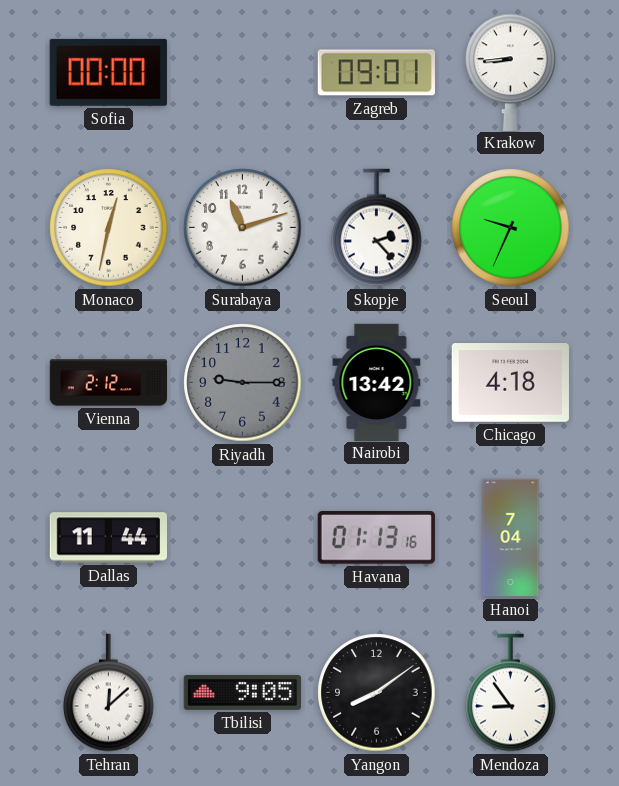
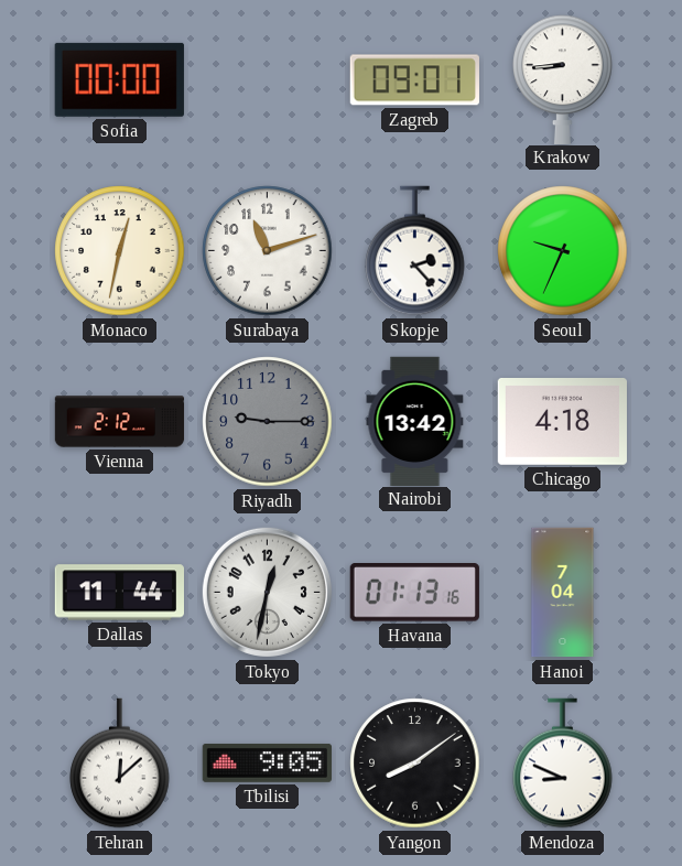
Tokyo: none -> 12:32 (267, 592)
Mendoza: 8:54 -> 8:49 (563, 764)
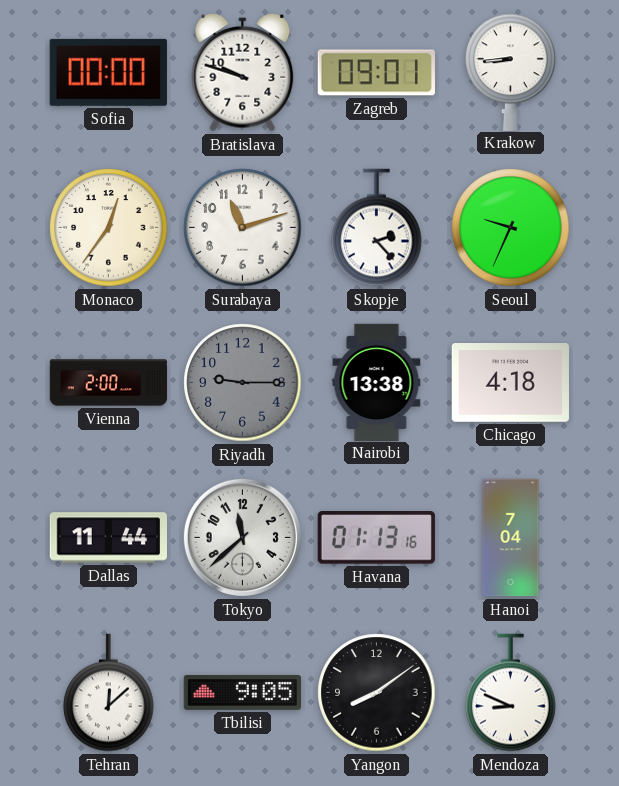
Bratislava: none -> 9:48 (243, 72)
Monaco: 12:32 -> 12:36 (109, 228)
Vienna: 2:12 -> 2:00 (109, 383)
Nairobi: 13:42 -> 13:38 (377, 382)
Tokyo: 12:32 -> 11:38 (242, 537)
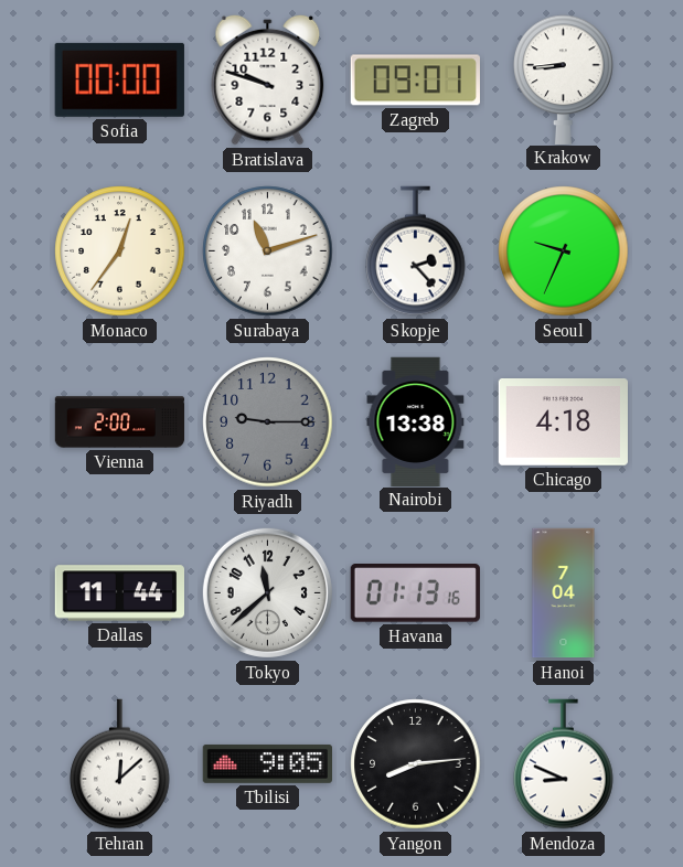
Yangon: 8:09 -> 8:14 (416, 764)
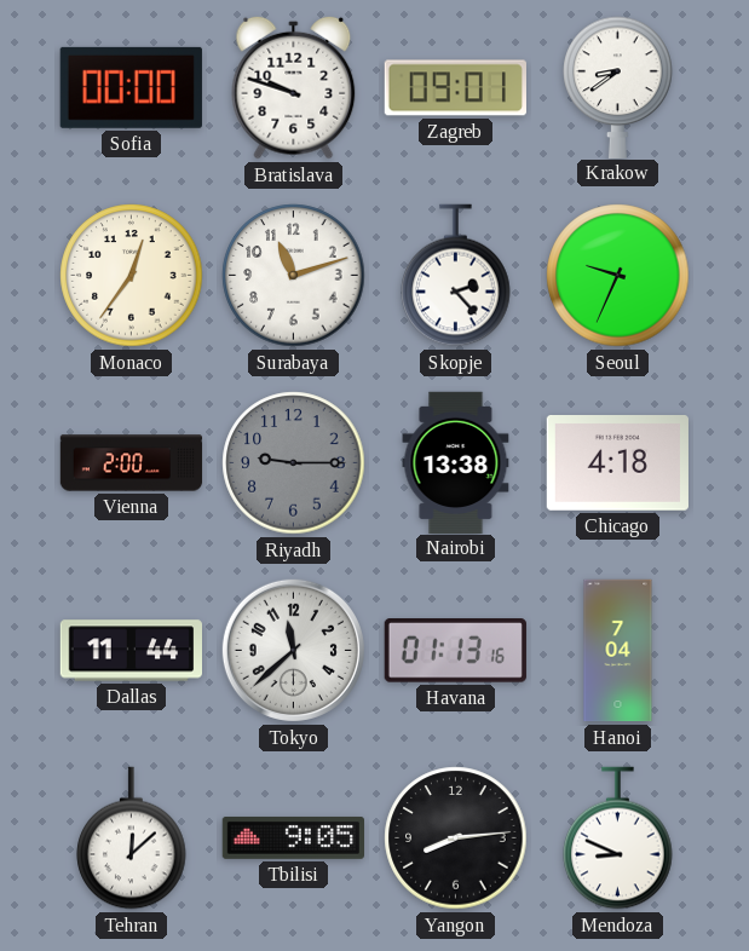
Krakow: 8:44 -> 8:39 (618, 87)
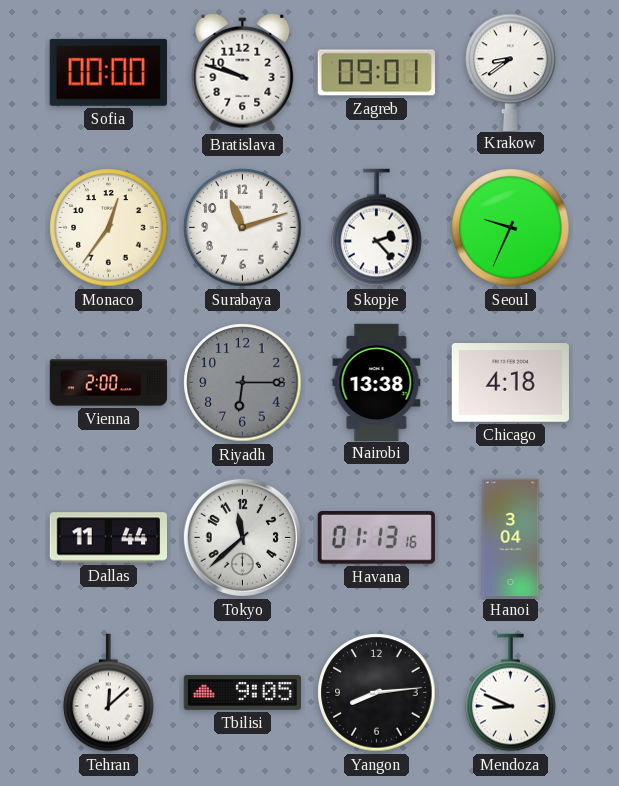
Riyadh: 9:15 -> 6:15 (243, 383)
Hanoi: 7:04 -> 3:04 (511, 538)
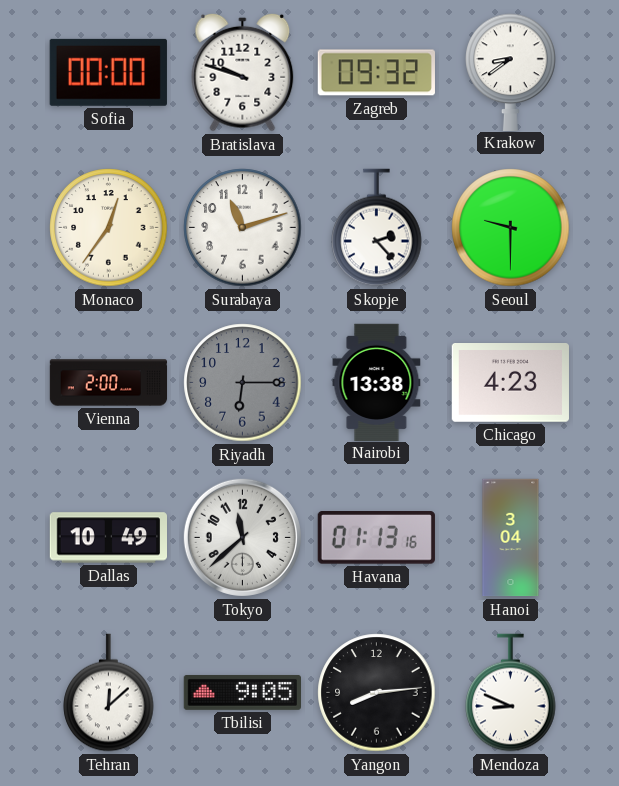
Zagreb: 09:01 -> 09:32 (376, 73)
Seoul: 9:34 -> 9:30 (511, 228)
Chicago: 4:18 -> 4:23 (510, 383)
Dallas: 11:44 -> 10:49 (108, 538)
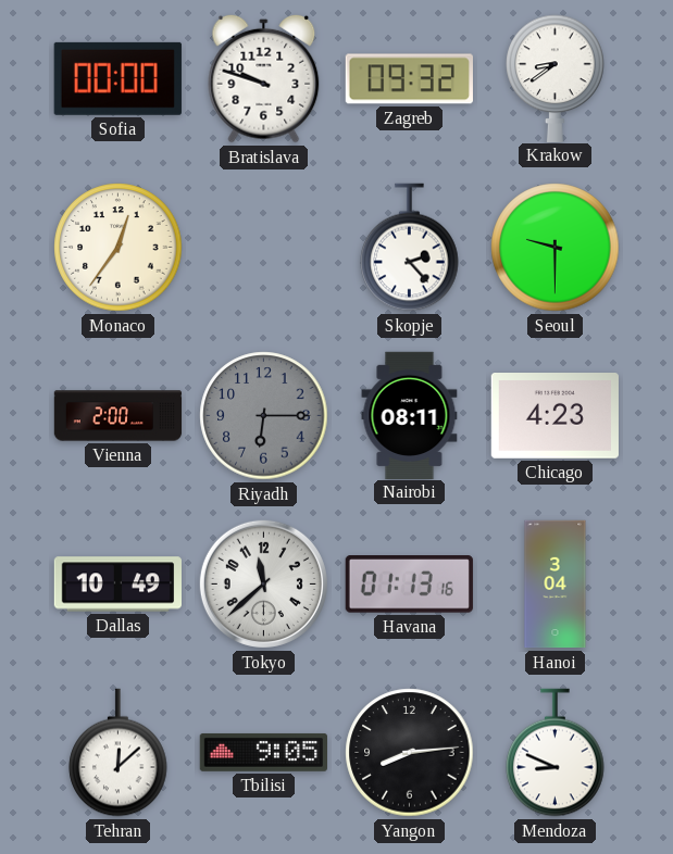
Surabaya: 11:12 -> none (243, 228)
Nairobi: 13:38 -> 08:11 (410, 415)
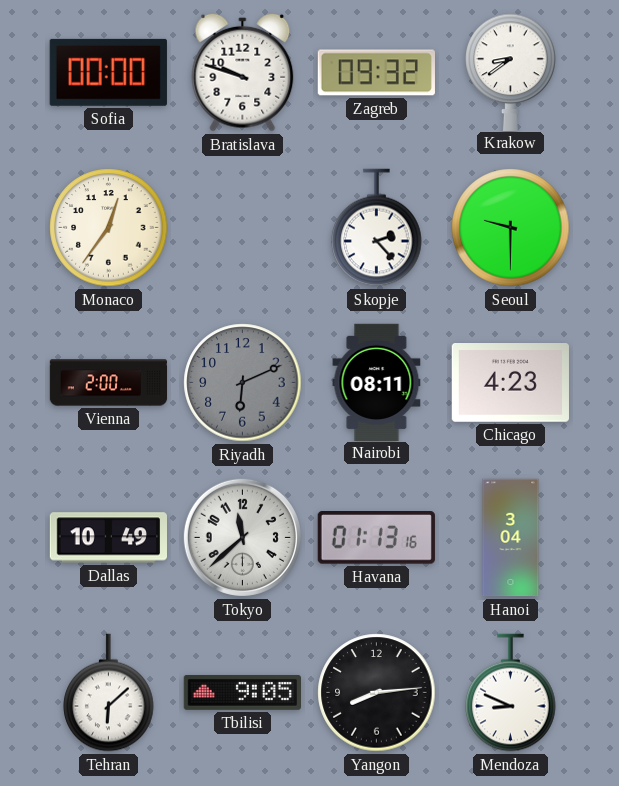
Riyadh: 6:15 -> 6:11 (243, 383)
Tehran: 12:08 -> 6:08 (109, 693)
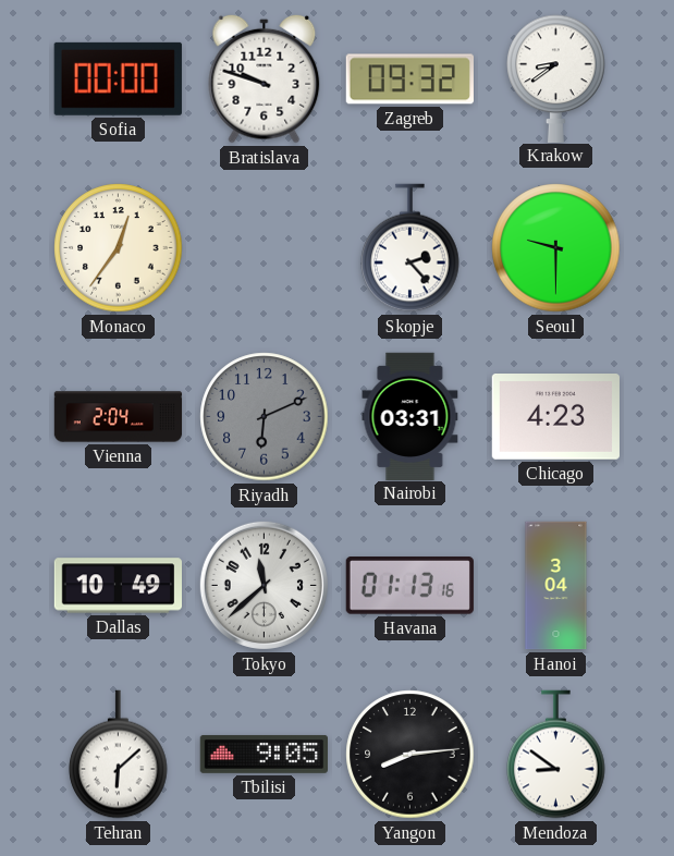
Vienna: 2:00 -> 2:04 (119, 417)
Nairobi: 08:11 -> 03:31 (410, 416)
Mendoza: 8:49 -> 8:51 (556, 755)
